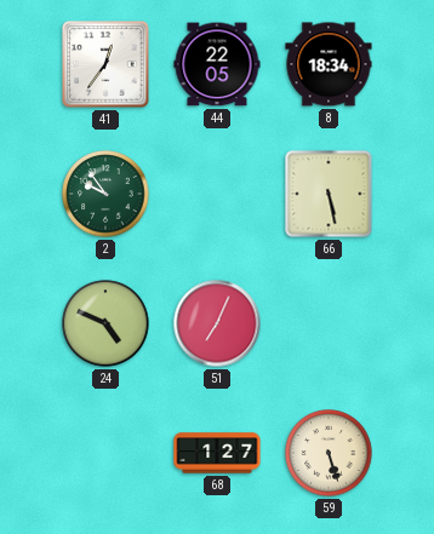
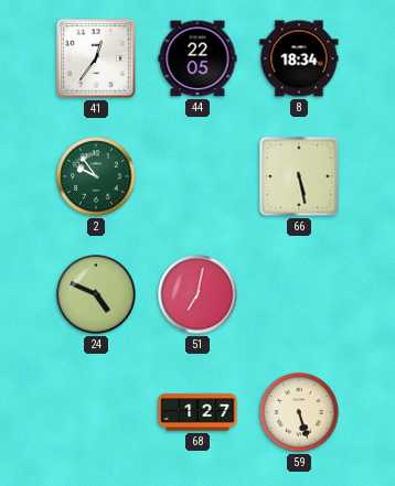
51: 7:04 -> 7:02 (197, 294)
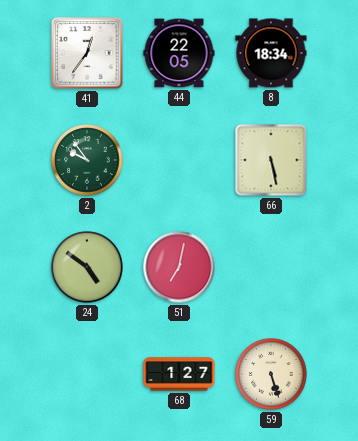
24: 4:49 -> 4:51 (87, 267)
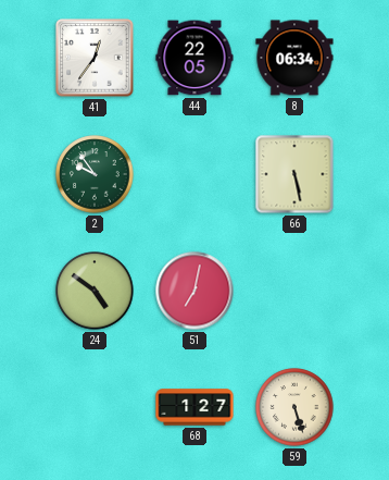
8: 18:34 -> 06:34 (294, 58)
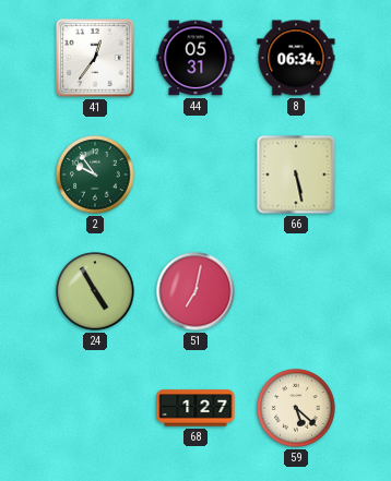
44: 22:05 -> 05:31 (195, 58)
24: 4:51 -> 4:55 (95, 291)
59: 5:27 -> 5:22 (296, 408)
